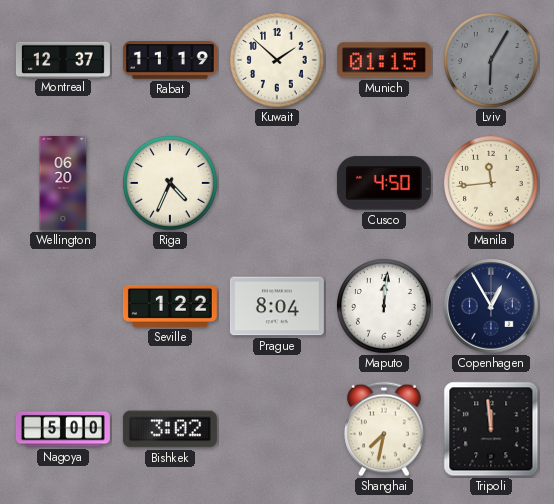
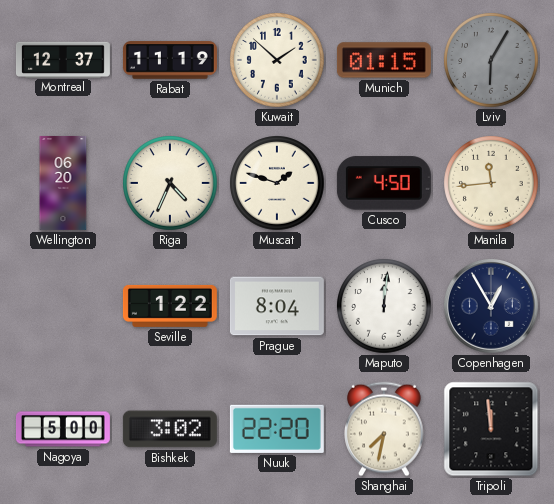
Muscat: none -> 1:48 (277, 183)
Nuuk: none -> 22:20 (277, 429)
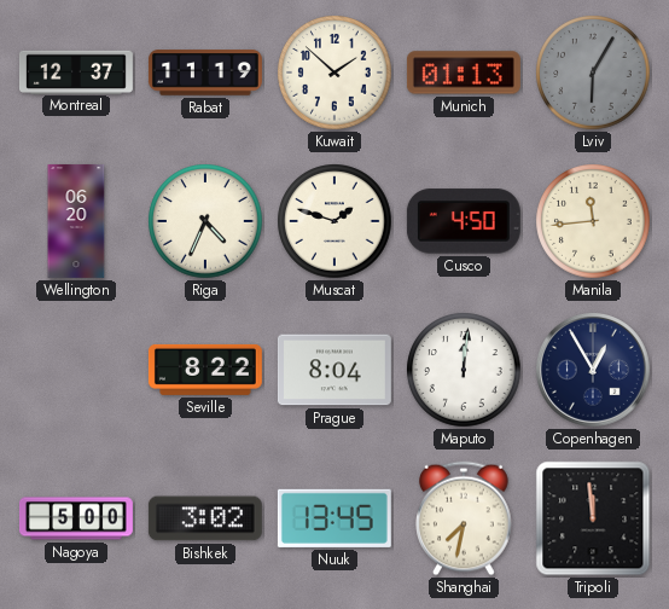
Munich: 01:15 -> 01:13 (464, 72)
Seville: 1:22 -> 8:22 (205, 370)
Nuuk: 22:20 -> 13:45 (334, 518)
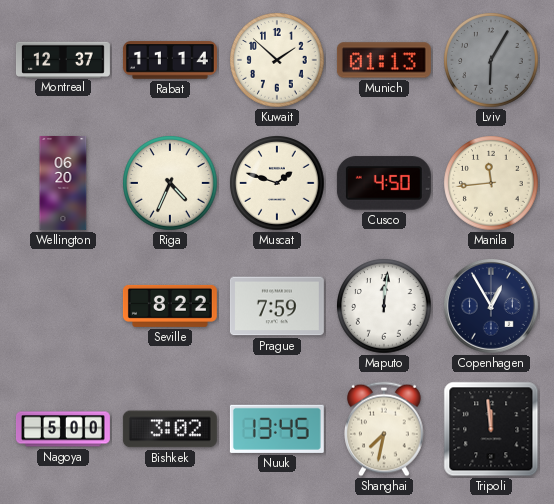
Rabat: 11:19 -> 11:14 (170, 60)
Prague: 8:04 -> 7:59 (277, 306)
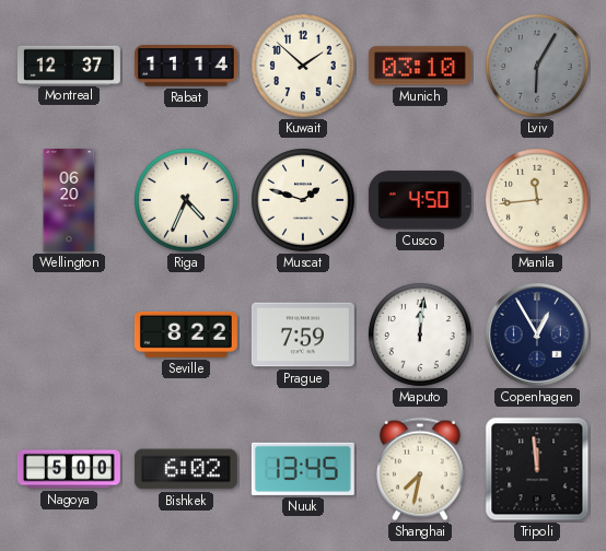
Munich: 01:13 -> 03:10 (420, 66)
Bishkek: 3:02 -> 6:02 (186, 469)
